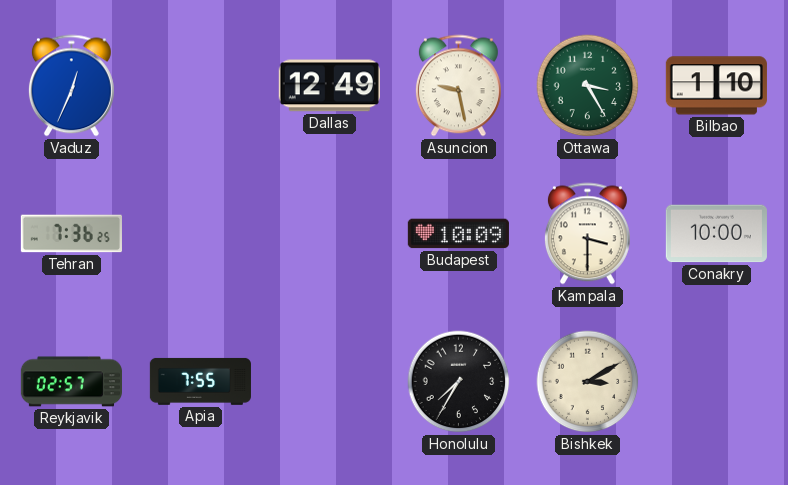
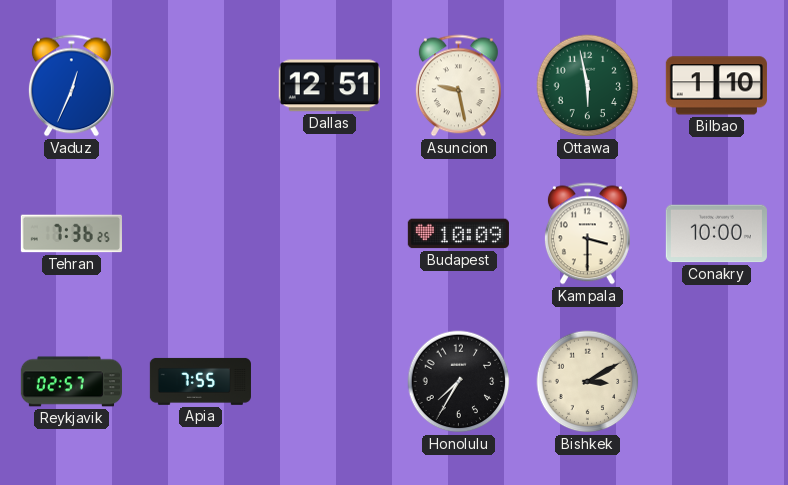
Dallas: 12:49 -> 12:51 (329, 86)
Ottawa: 3:25 -> 5:58 (588, 86)
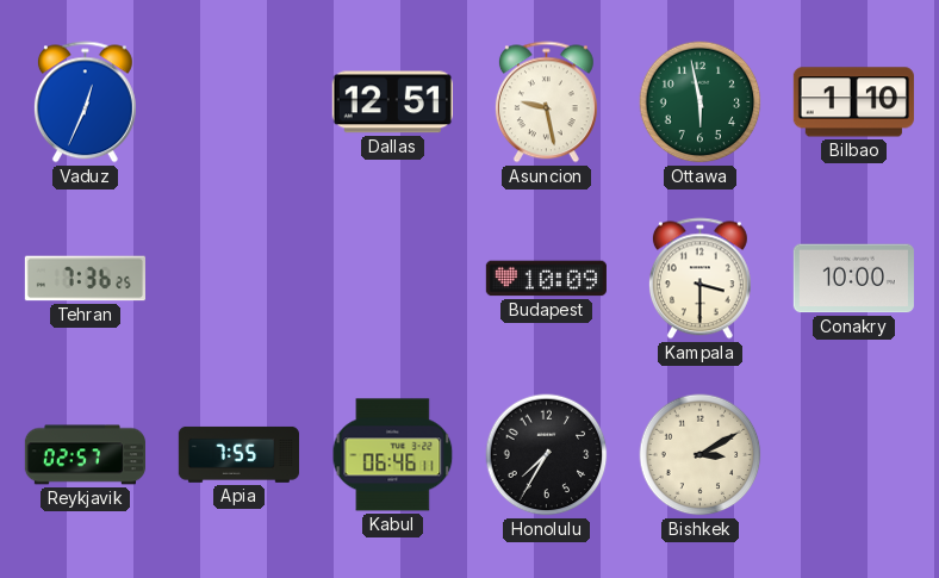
Kabul: none -> 06:46 (393, 455)
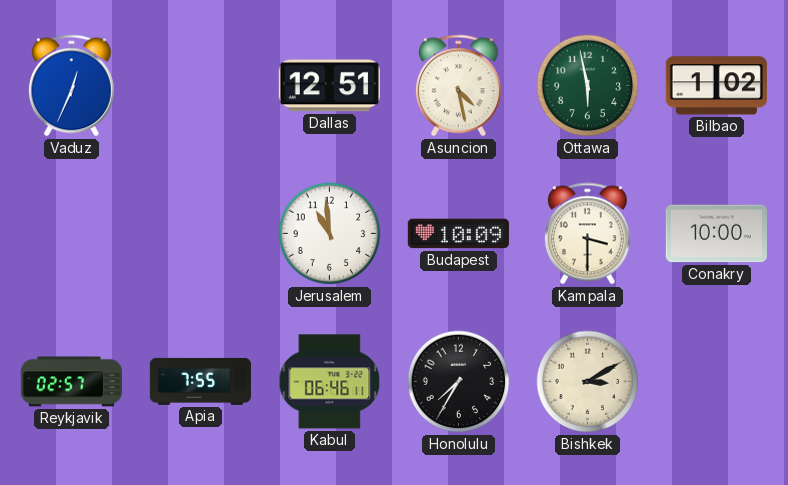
Asuncion: 9:28 -> 4:28 (458, 86)
Bilbao: 1:10 -> 1:02 (716, 86)
Tehran: 7:36 -> none (85, 279)
Jerusalem: none -> 10:59 (330, 234)
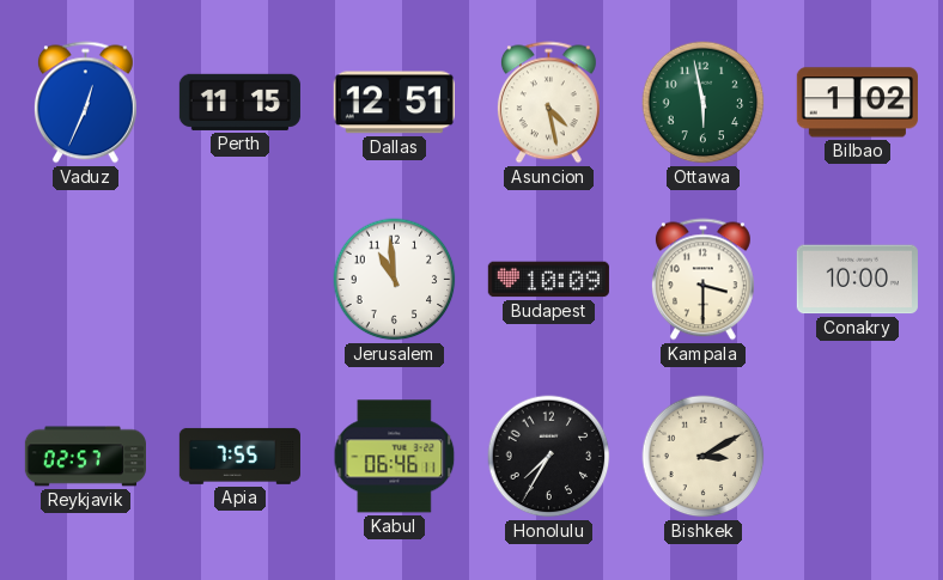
Perth: none -> 11:15 (239, 102)
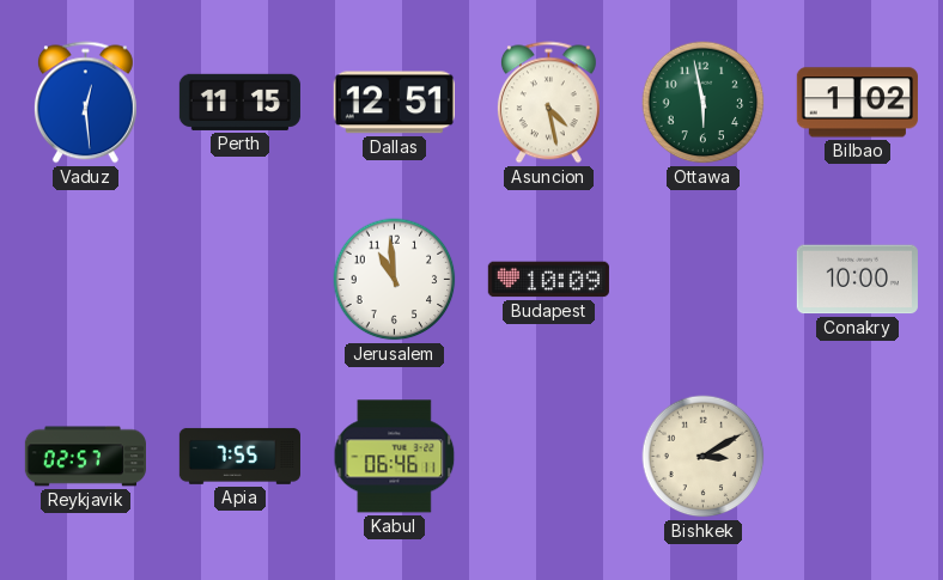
Vaduz: 12:34 -> 12:29 (85, 103)
Kampala: 3:30 -> none (702, 280)
Honolulu: 7:35 -> none (549, 457)
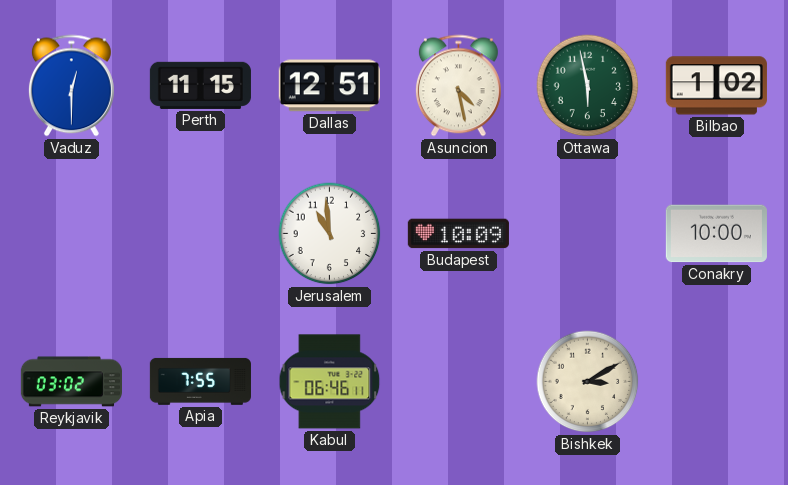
Vaduz: 12:29 -> 12:30 (71, 86)
Reykjavik: 02:57 -> 03:02 (71, 382)
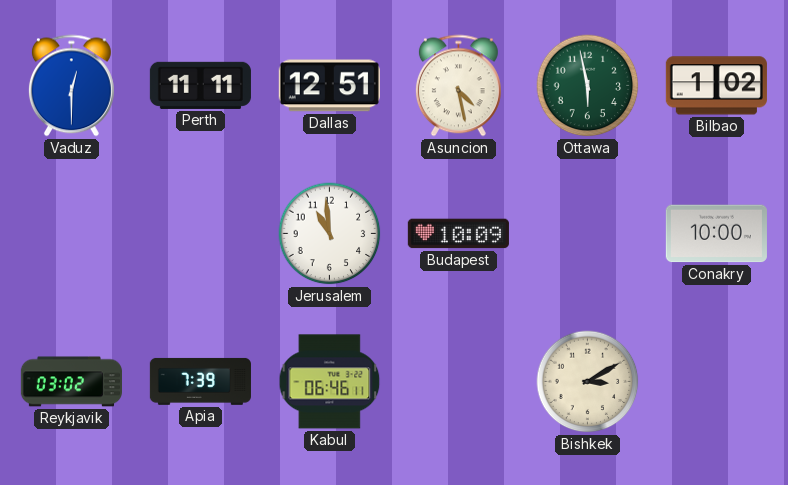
Perth: 11:15 -> 11:11 (200, 85)
Apia: 7:55 -> 7:39 (200, 381)
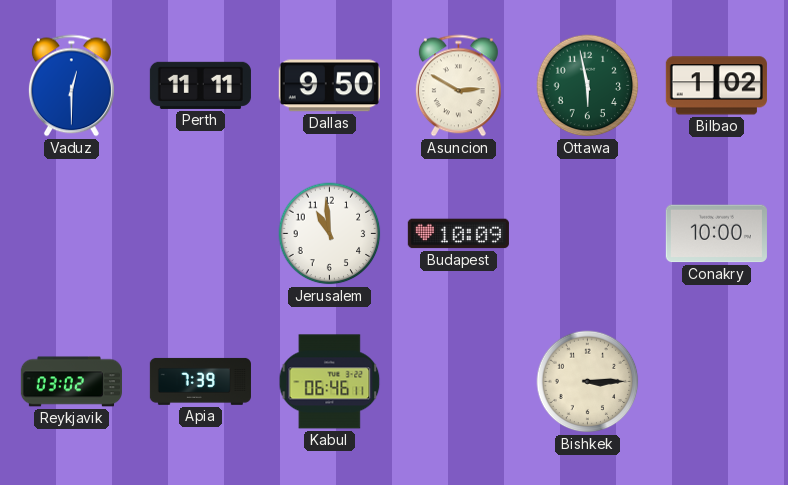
Dallas: 12:51 -> 9:50 (329, 86)
Asuncion: 4:28 -> 2:50 (458, 86)
Bishkek: 3:10 -> 3:15 (588, 382)
